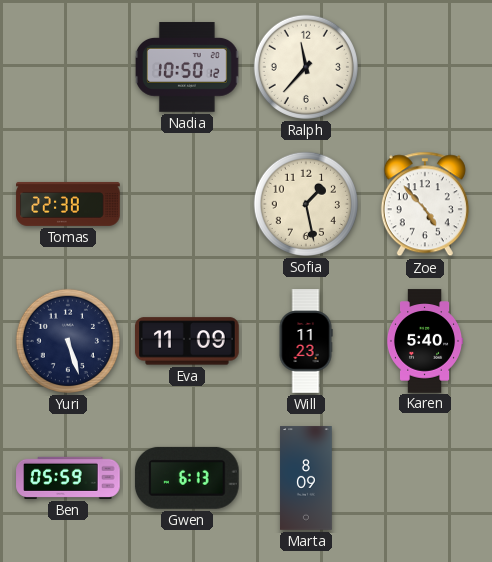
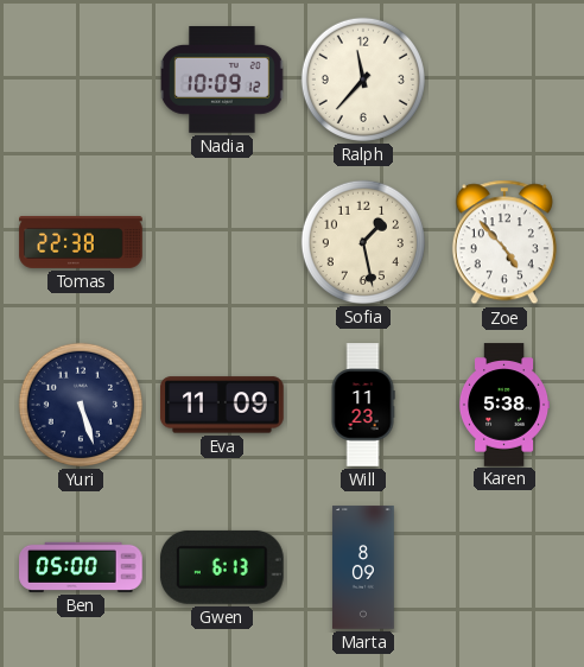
Nadia: 10:50 -> 10:09 (223, 80)
Karen: 5:40 -> 5:38 (504, 405)
Ben: 05:59 -> 05:00 (81, 567)
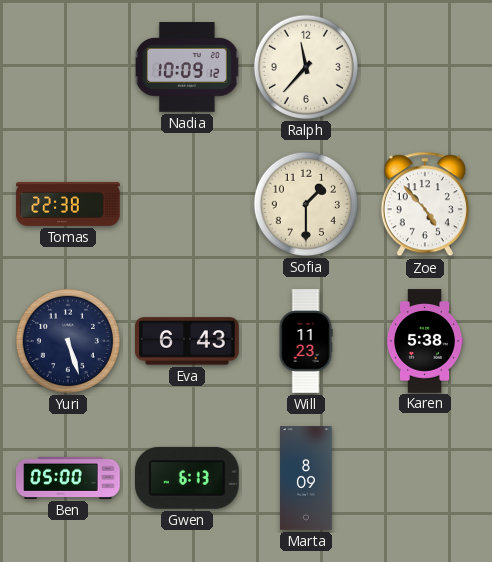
Sofia: 1:28 -> 1:30 (306, 204)
Eva: 11:09 -> 6:43 (187, 341)
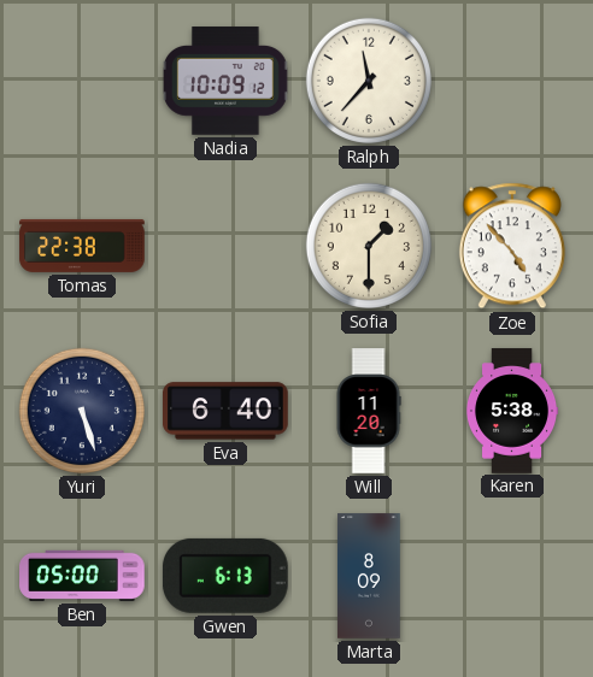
Eva: 6:43 -> 6:40 (225, 411)
Will: 11:23 -> 11:20 (369, 411)
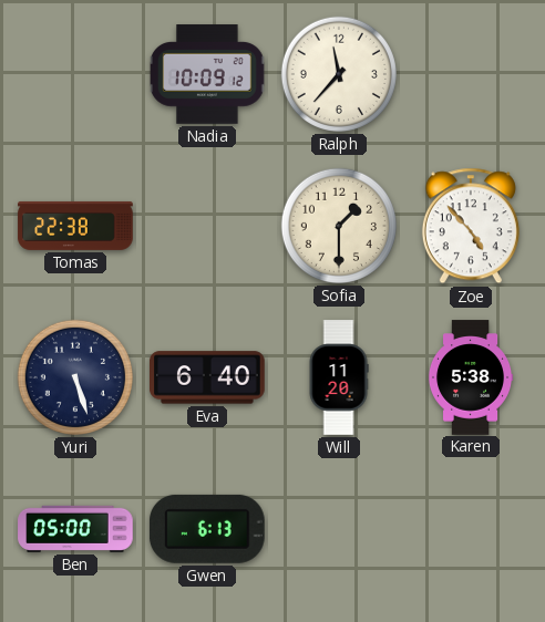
Marta: 8:09 -> none (369, 576)
